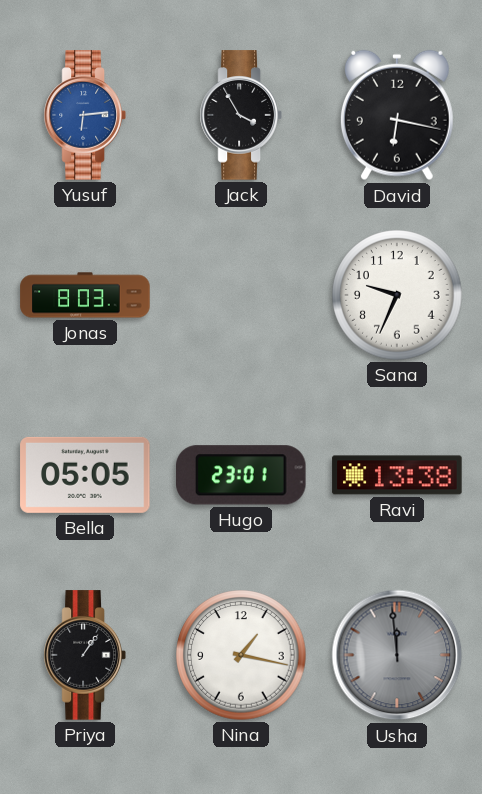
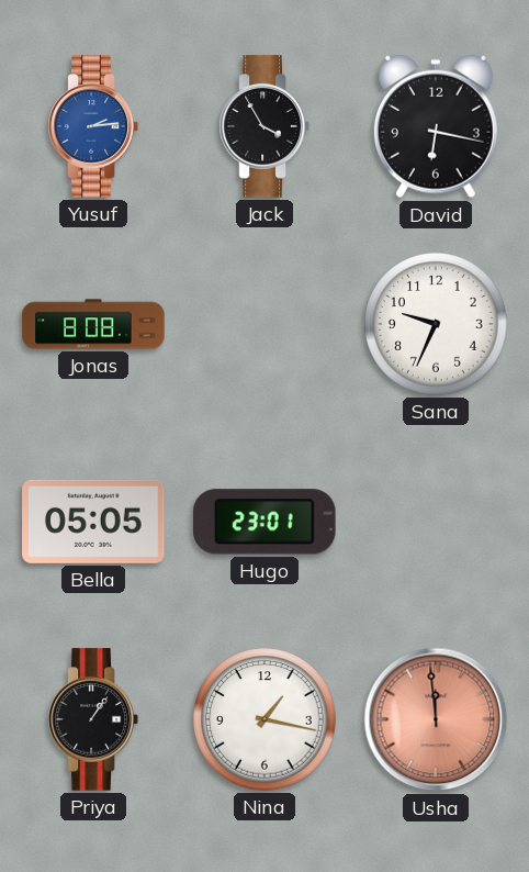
Yusuf: 6:14 -> 2:14 (93, 126)
Jonas: 8:03 -> 8:08 (93, 324)
Ravi: 13:38 -> none (397, 475)
Usha dial: grey -> salmon (436, 719)
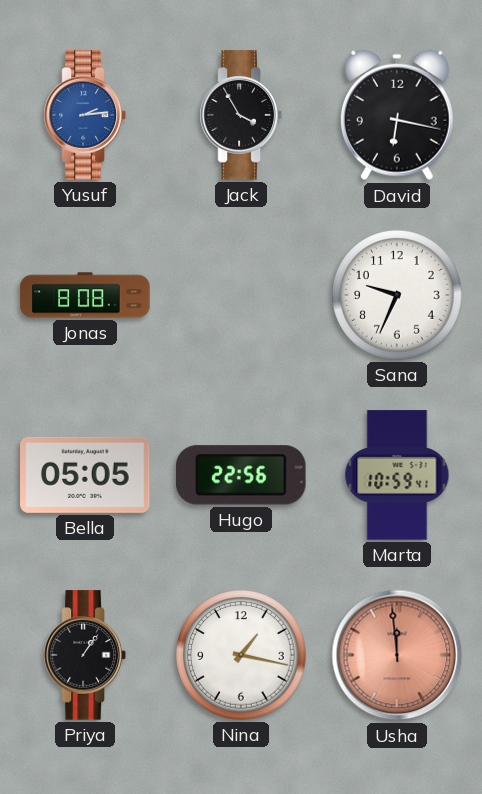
Hugo: 23:01 -> 22:56 (241, 475)
Marta: none -> 10:59 (397, 475)
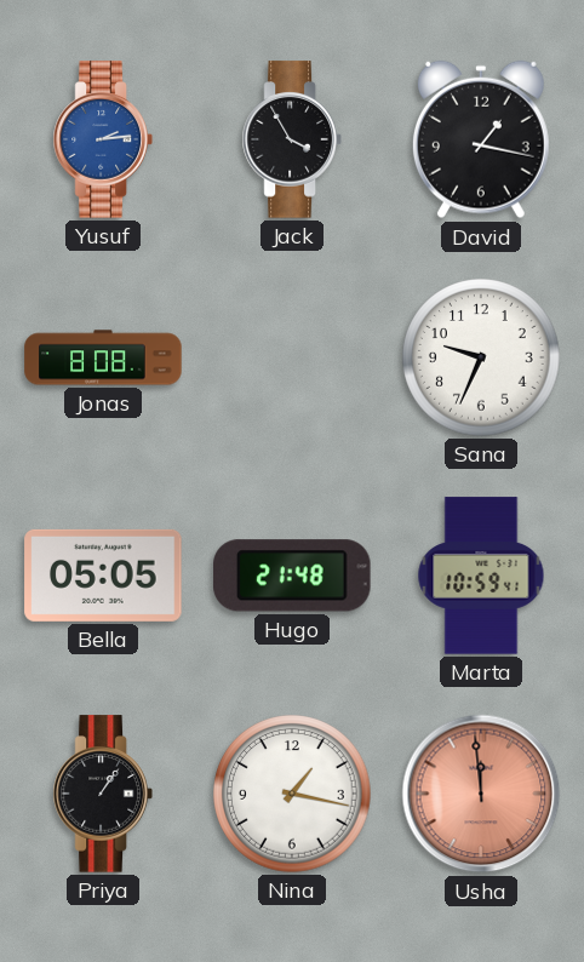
David: 6:17 -> 1:17 (481, 139)
Hugo: 22:56 -> 21:48 (292, 576)
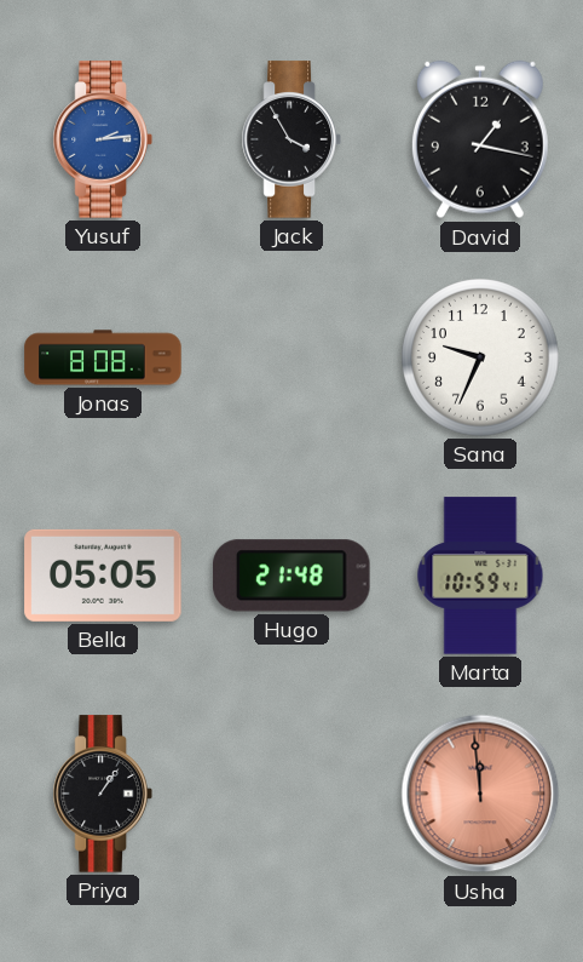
Nina: 1:17 -> none (292, 794)
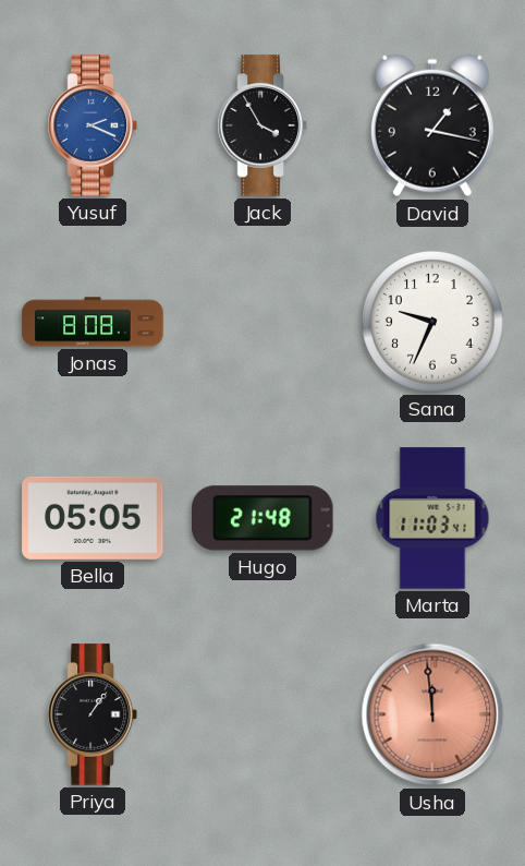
Yusuf: 2:14 -> 2:19 (93, 125)
Marta: 10:59 -> 11:03 (432, 518)
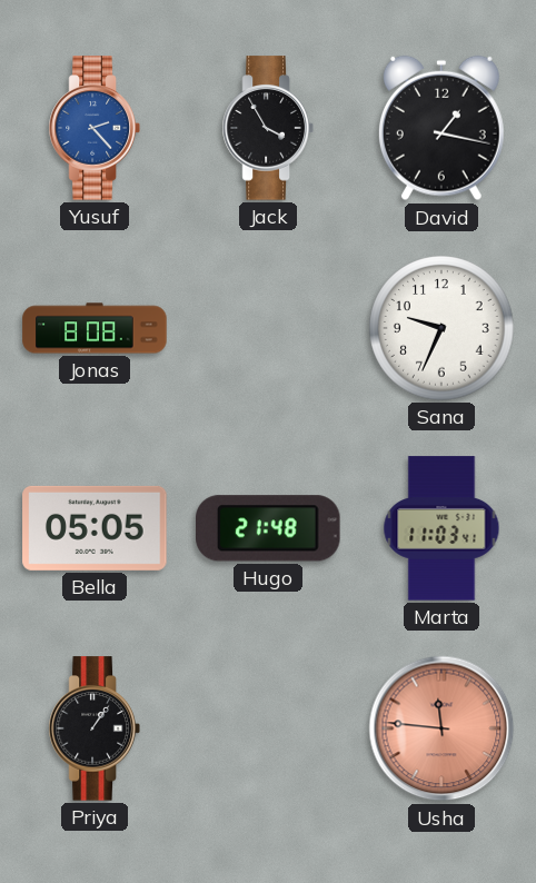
Yusuf: 2:19 -> 2:23 (95, 128)
Usha: 11:59 -> 11:46 (441, 728)
